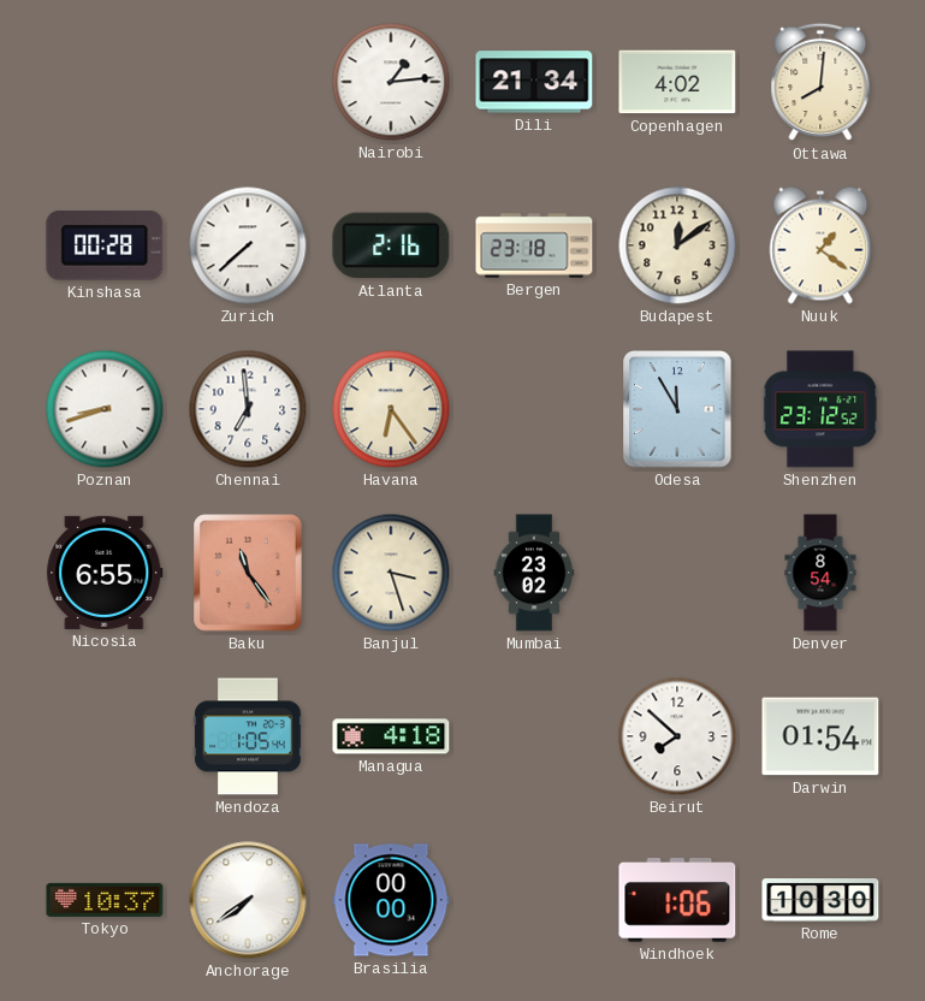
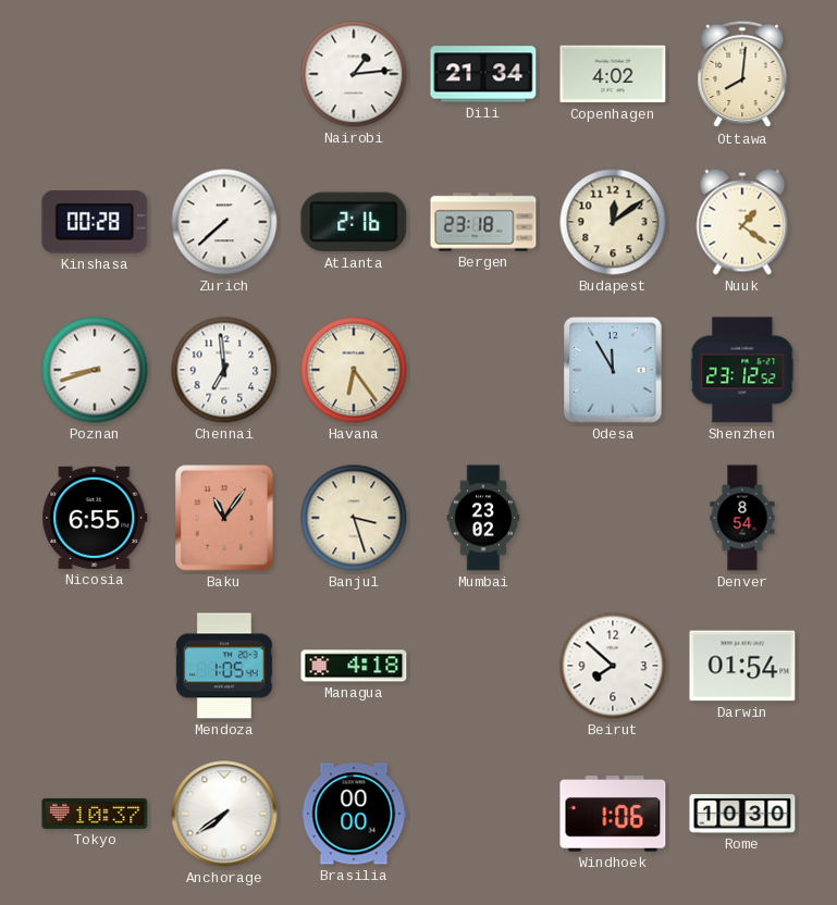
Baku: 11:24 -> 11:06 (224, 518)
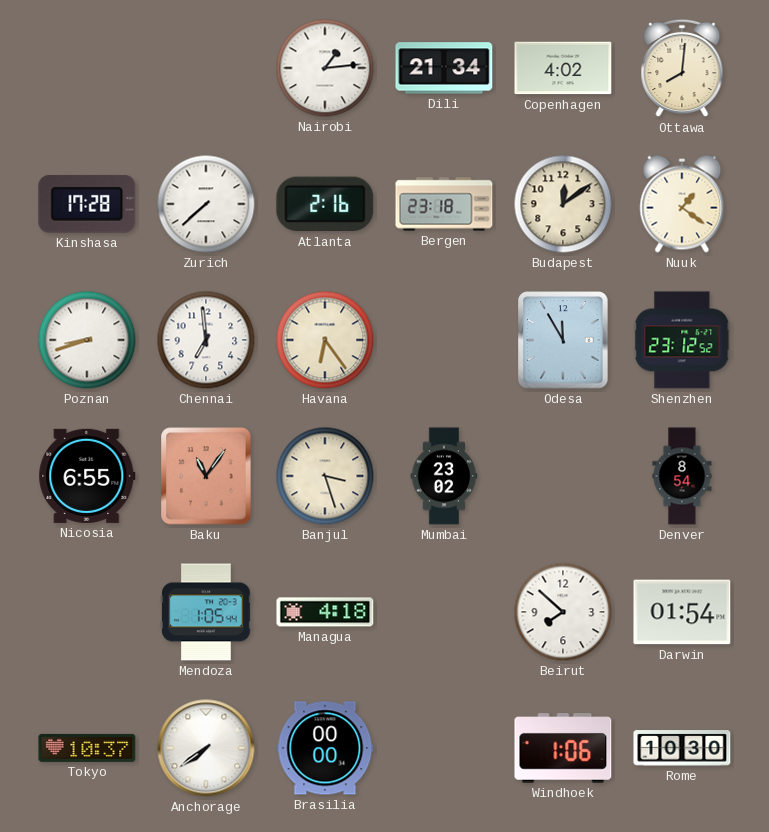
Kinshasa: 00:28 -> 17:28 (87, 205)
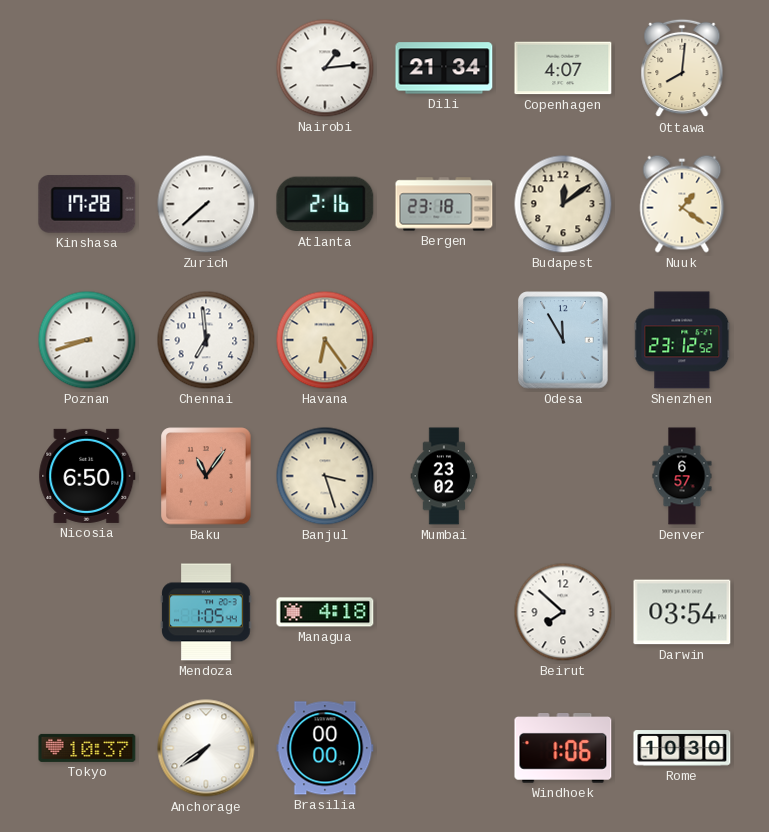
Copenhagen: 4:02 -> 4:07 (563, 68)
Nicosia: 6:55 -> 6:50 (87, 476)
Denver: 8:54 -> 6:57 (682, 476)
Darwin: 01:54 -> 03:54 (682, 612)
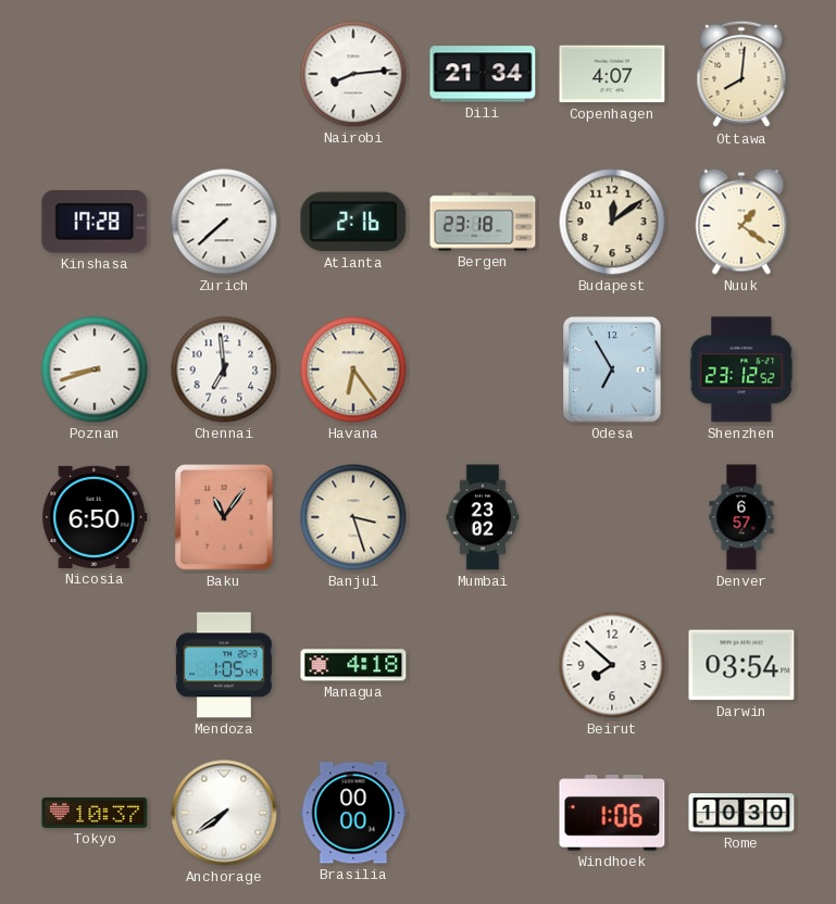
Nairobi: 1:14 -> 8:14 (353, 74)
Odesa: 11:55 -> 6:55 (612, 369)
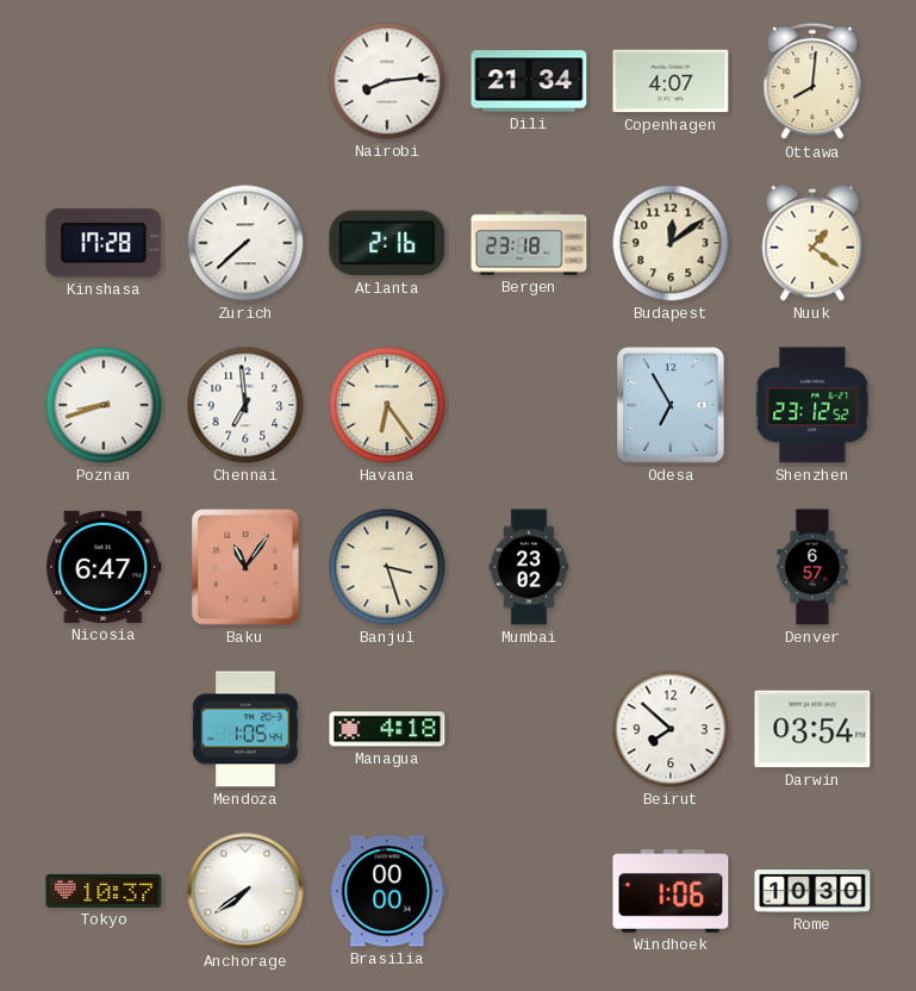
Nicosia: 6:50 -> 6:47 (104, 567)
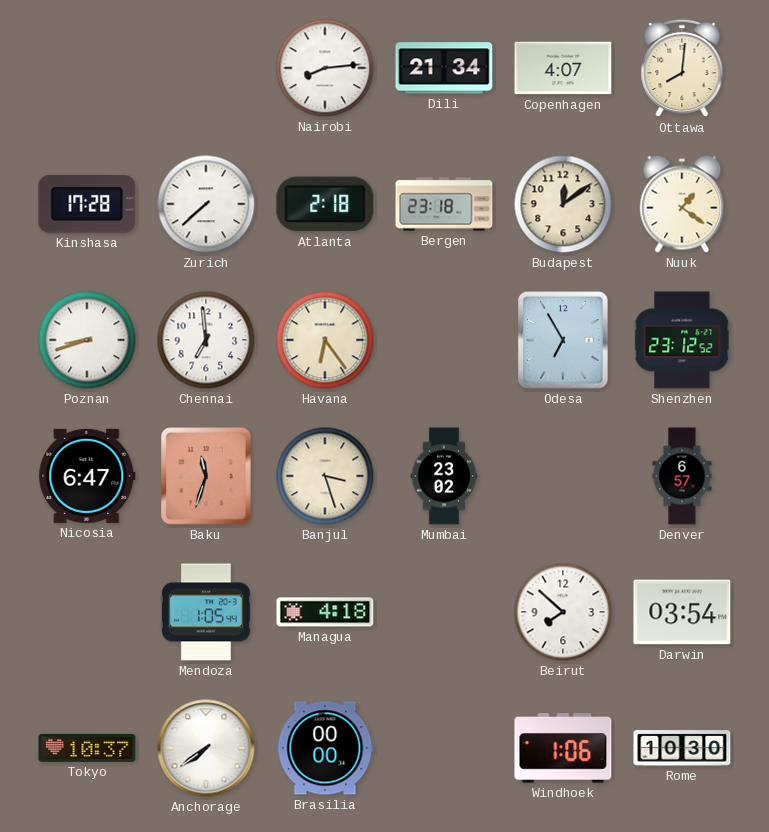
Atlanta: 2:16 -> 2:18 (325, 204)
Baku: 11:06 -> 11:33 (206, 476)
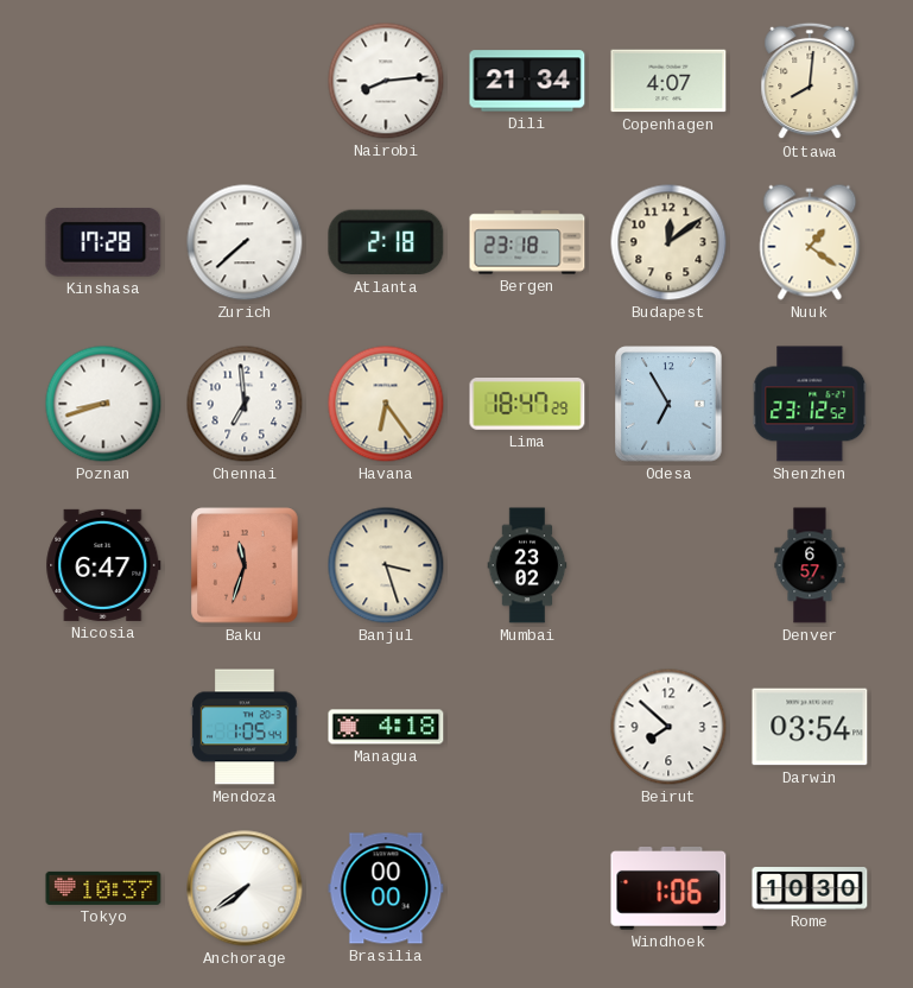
Lima: none -> 18:47 (527, 405)
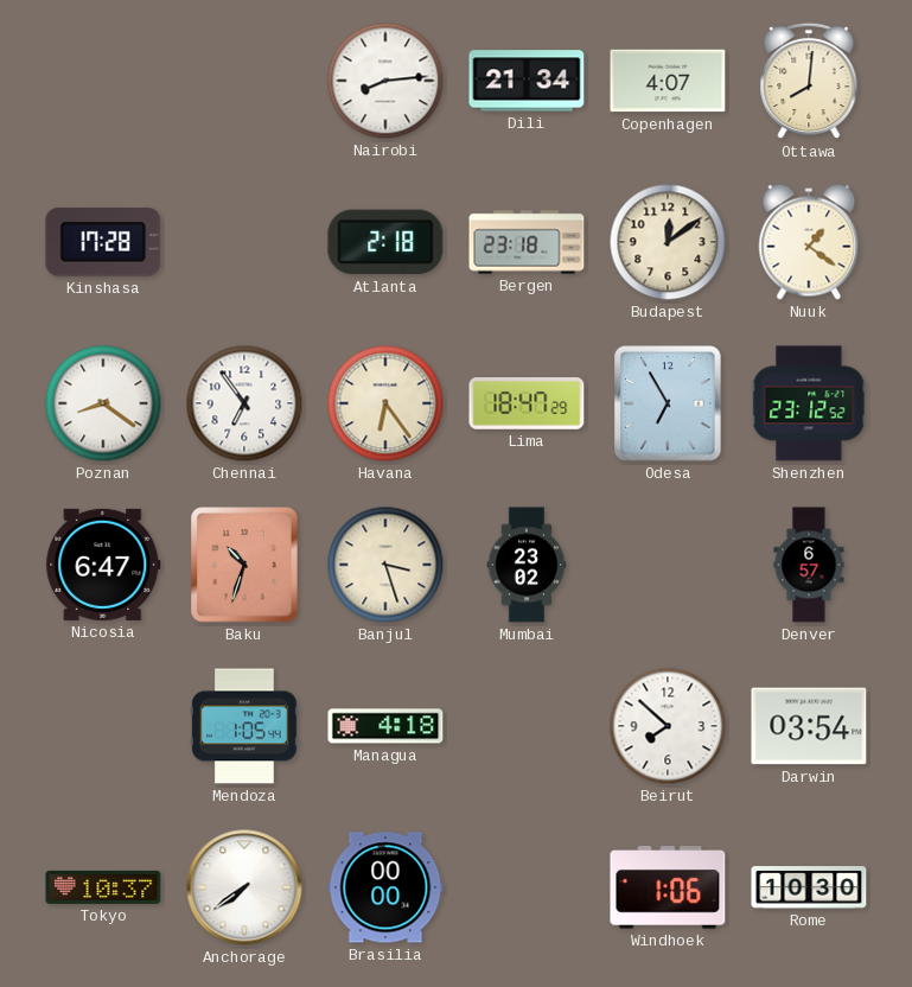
Zurich: 7:38 -> none (245, 242)
Poznan: 8:42 -> 8:21 (103, 403)
Chennai: 6:59 -> 6:54 (244, 403)
Baku: 11:33 -> 10:33 (244, 565)
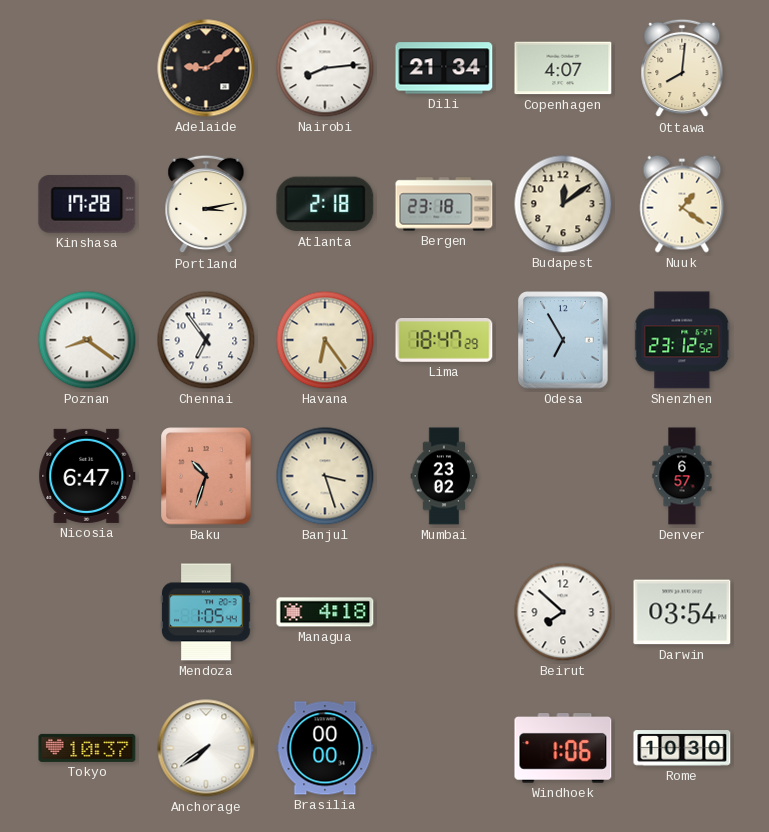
Adelaide: none -> 9:09 (206, 68)
Portland: none -> 3:13 (206, 204)
